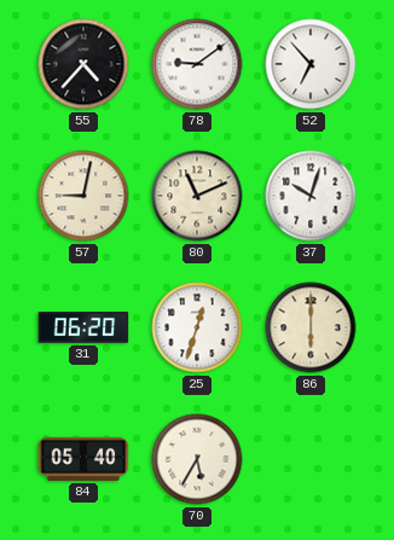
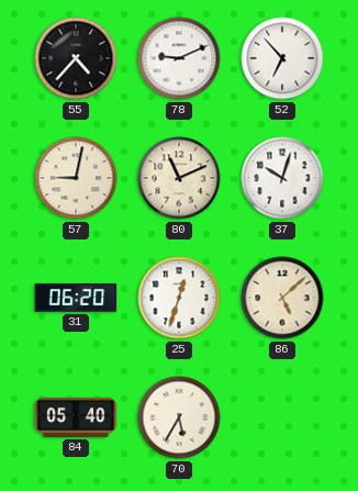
78: 9:09 -> 9:11 (179, 58)
86: 6:00 -> 5:08 (282, 298)
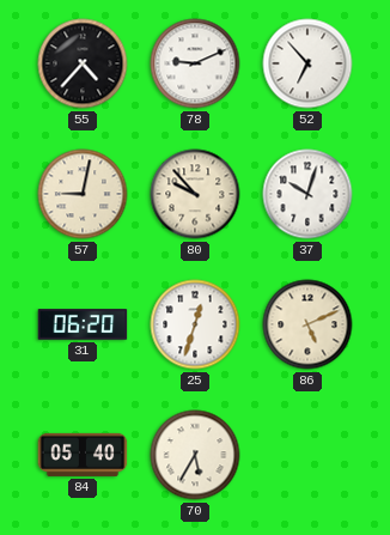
80: 11:11 -> 9:53 (195, 194)
86: 5:08 -> 5:11 (307, 324)
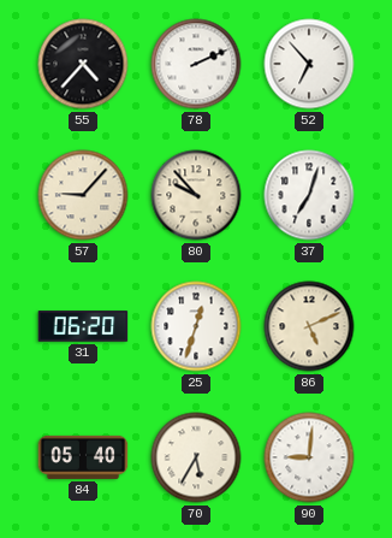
78: 9:11 -> 2:11 (196, 64)
57: 9:02 -> 9:07 (83, 195)
37: 10:03 -> 7:03 (309, 195)
90: none -> 9:01 (309, 457)
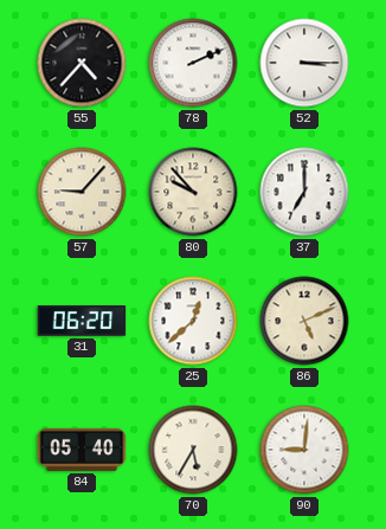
52: 6:53 -> 3:15 (304, 63)
37: 7:03 -> 7:00 (304, 192)
25: 12:33 -> 12:38 (193, 321)
